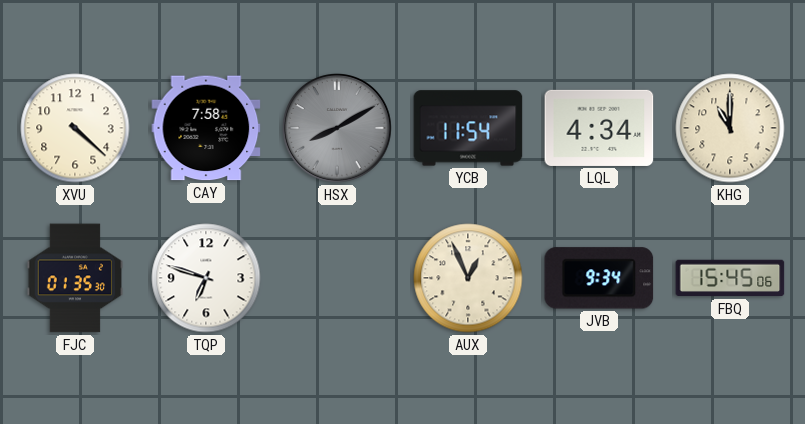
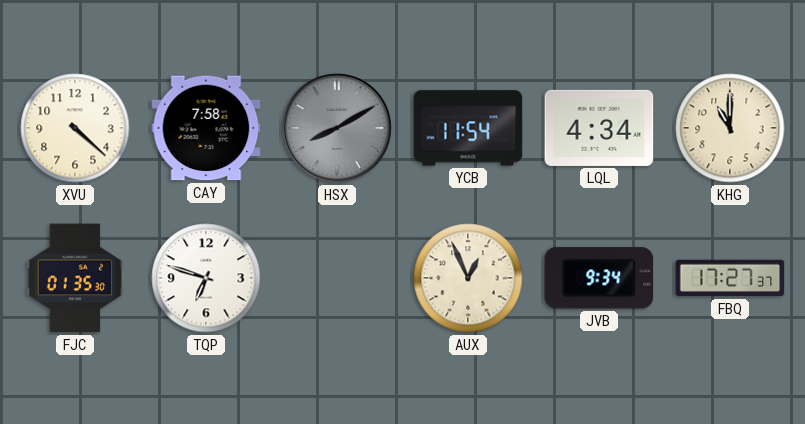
FBQ: 15:45 -> 17:27 (730, 278)
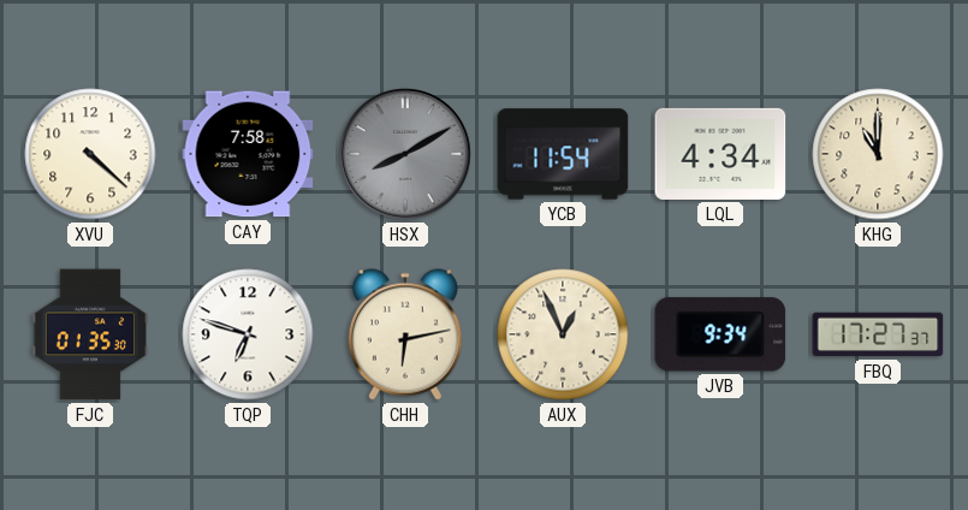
CHH: none -> 6:13 (405, 334)
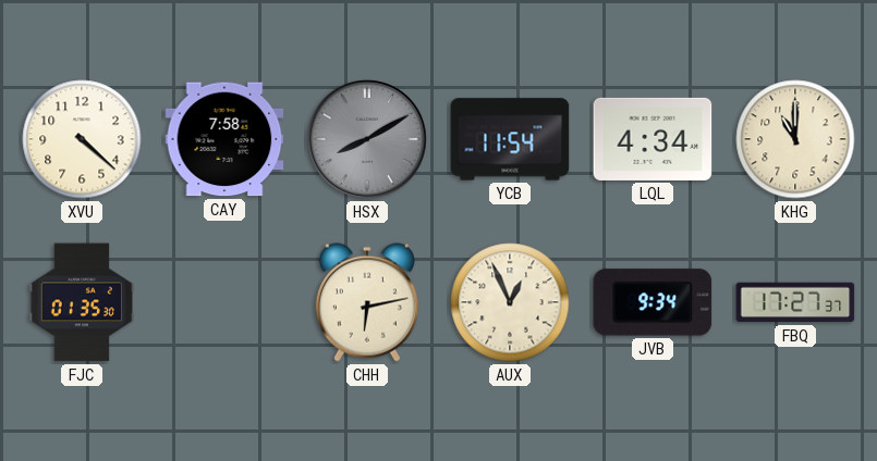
TQP: 6:48 -> none (248, 334)
